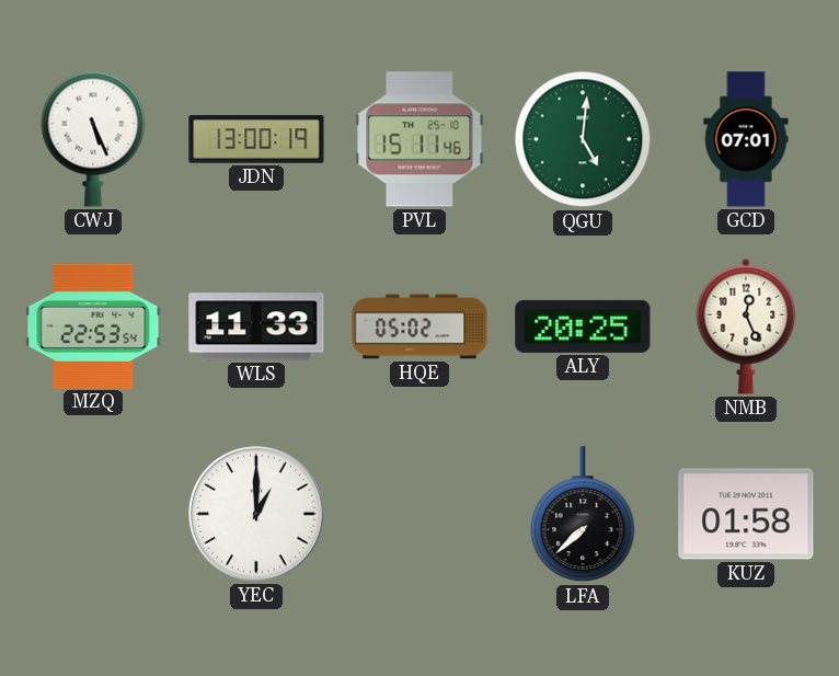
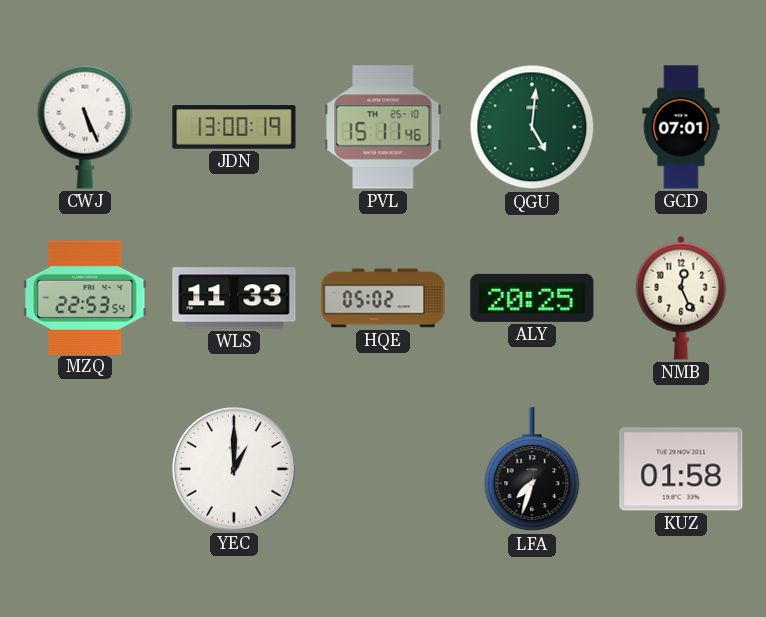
LFA: 7:38 -> 7:33 (532, 470)
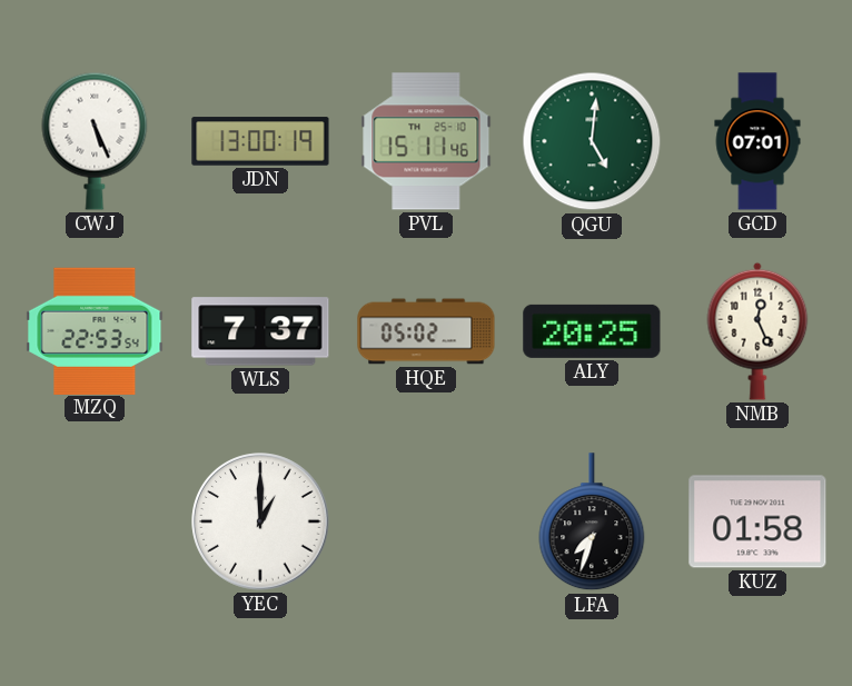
WLS: 11:33 -> 7:37 (260, 331)
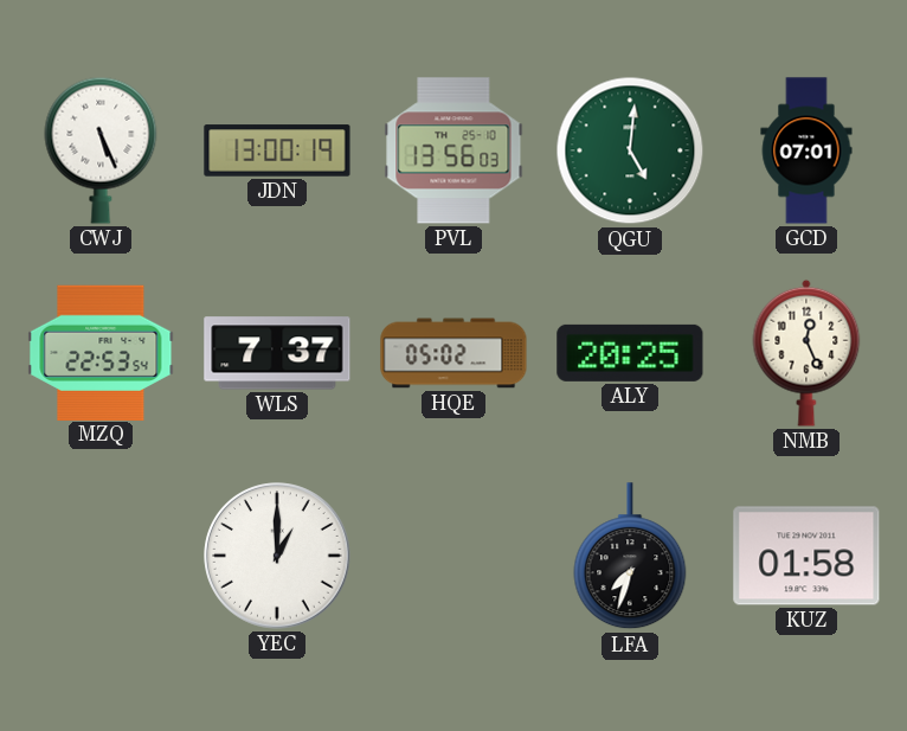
PVL: 15:11 -> 13:56 (454, 150)
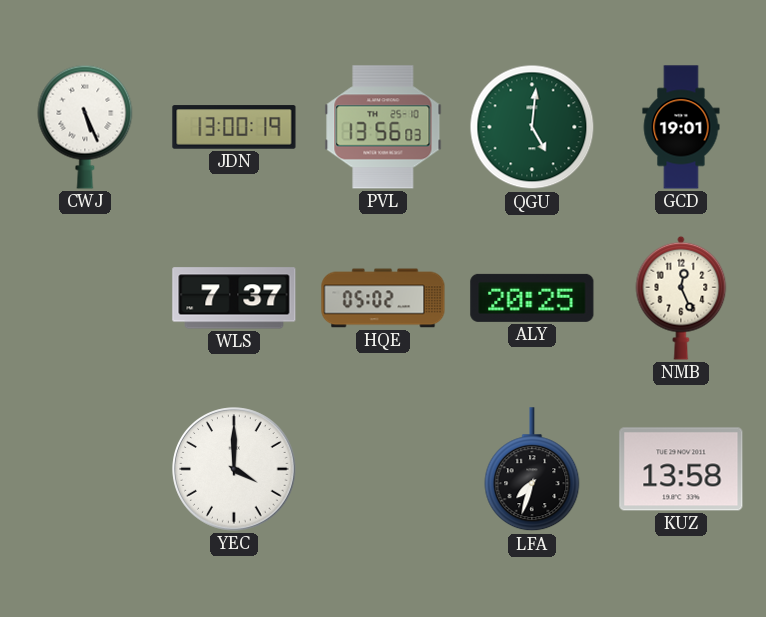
GCD: 07:01 -> 19:01 (681, 127)
MZQ: 22:53 -> none (101, 352)
YEC: 1:00 -> 4:00 (234, 469)
KUZ: 01:58 -> 13:58 (681, 469)
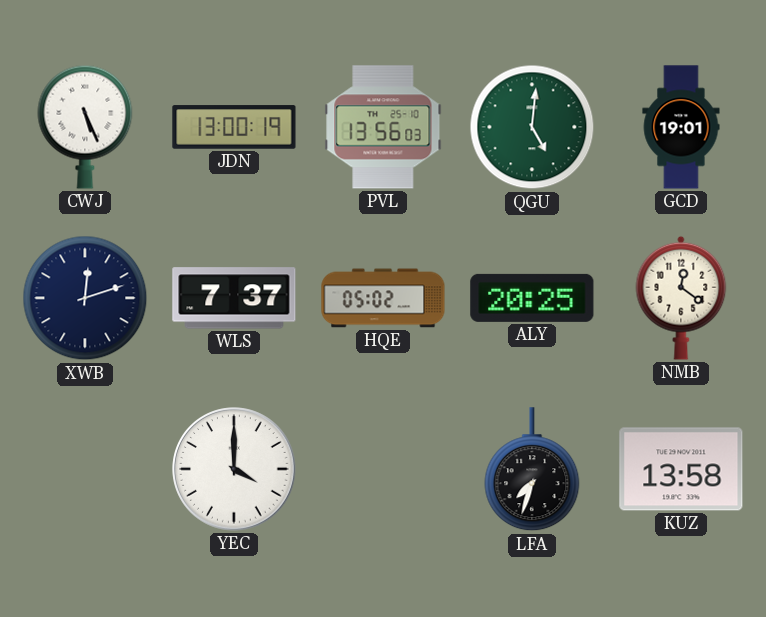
XWB: none -> 12:12 (85, 298)
NMB: 12:26 -> 12:21 (681, 298)
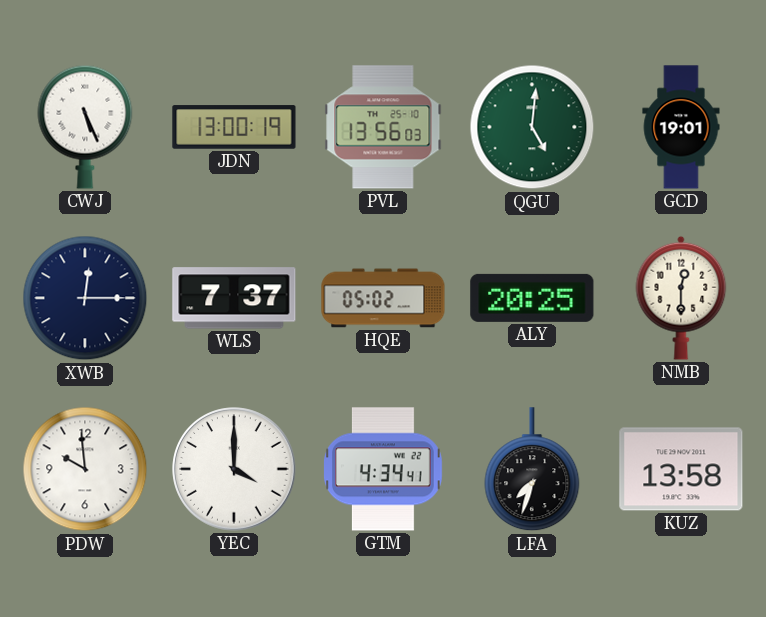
XWB: 12:12 -> 12:15 (85, 298)
NMB: 12:21 -> 12:30 (681, 298)
PDW: none -> 9:59 (85, 469)
GTM: none -> 4:34 (384, 469)
